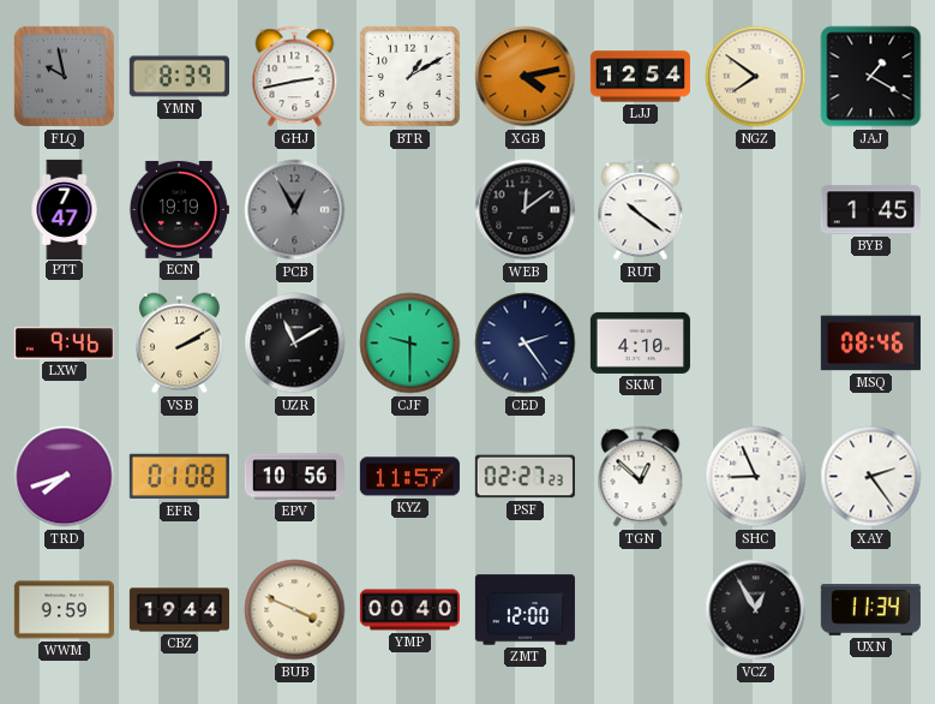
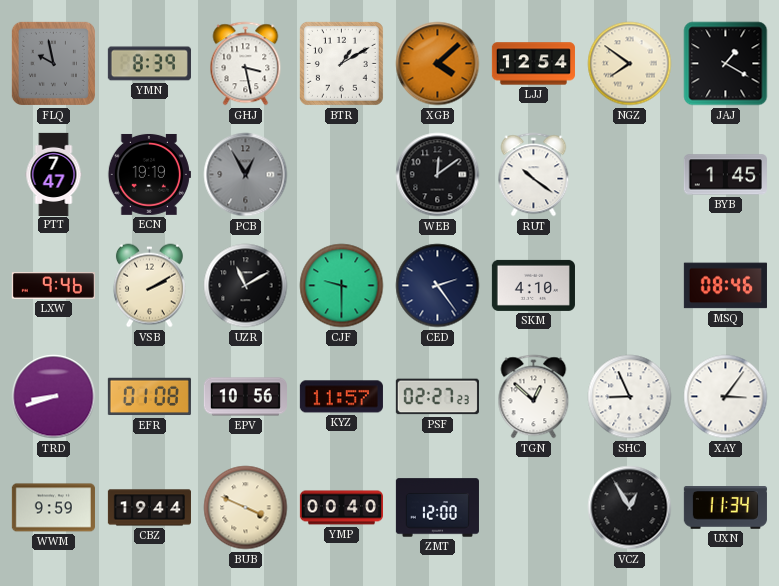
GHJ: 2:43 -> 3:28 (246, 64)
XGB: 4:13 -> 4:08 (438, 64)
TRD: 7:42 -> 8:42 (54, 397)
XAY: 2:24 -> 3:06 (726, 397)
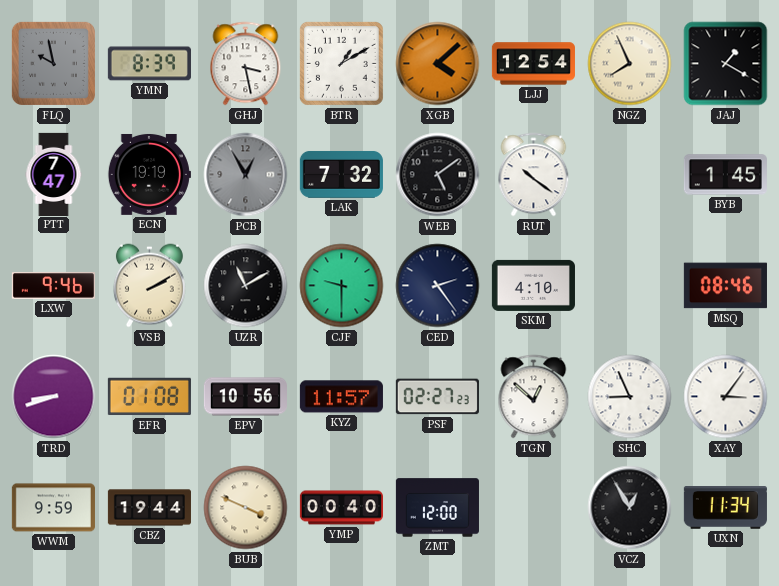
NGZ: 7:51 -> 7:56 (630, 64)
LAK: none -> 7:32 (341, 174)
WEB: 12:09 -> 5:09 (438, 175)
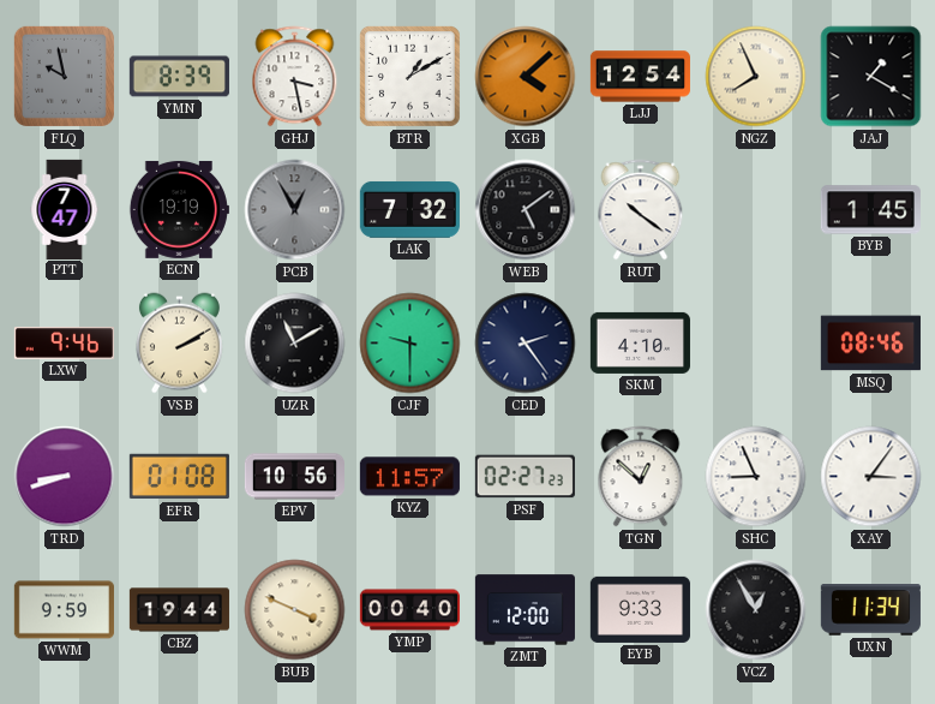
EYB: none -> 9:33 (640, 609)
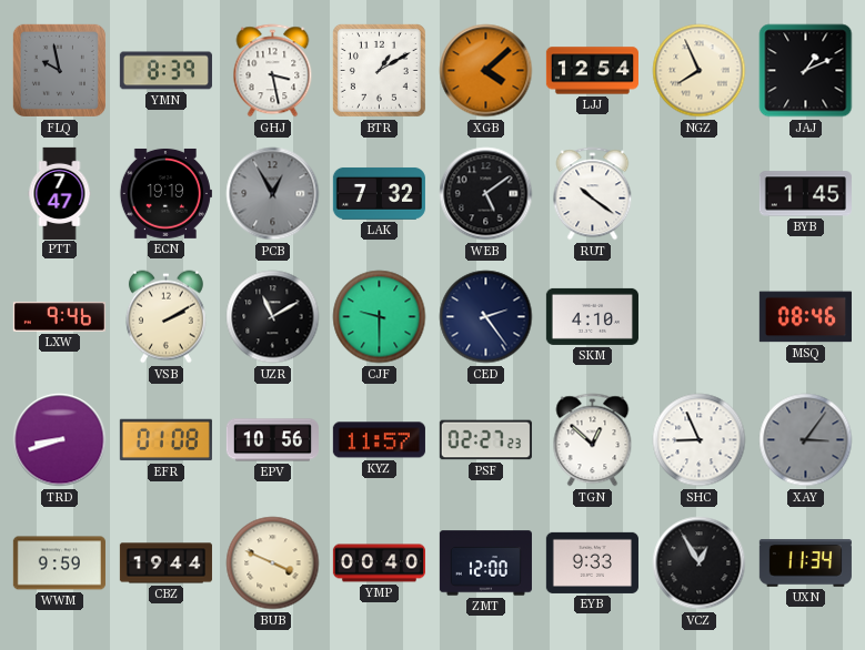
JAJ: 1:20 -> 1:11 (806, 71)
XAY dial: white -> grey (806, 440)
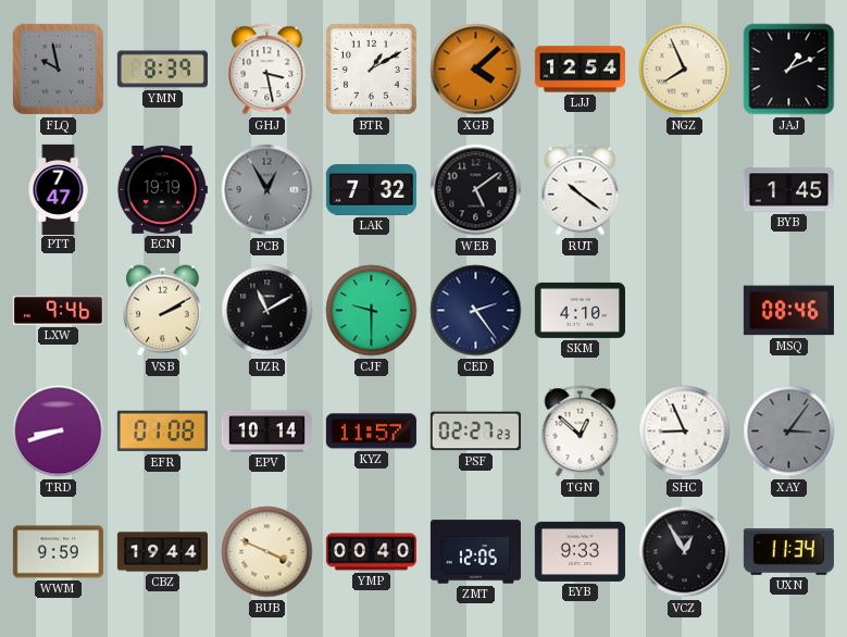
EPV: 10:56 -> 10:14 (266, 432)
ZMT: 12:00 -> 12:05 (475, 552)
